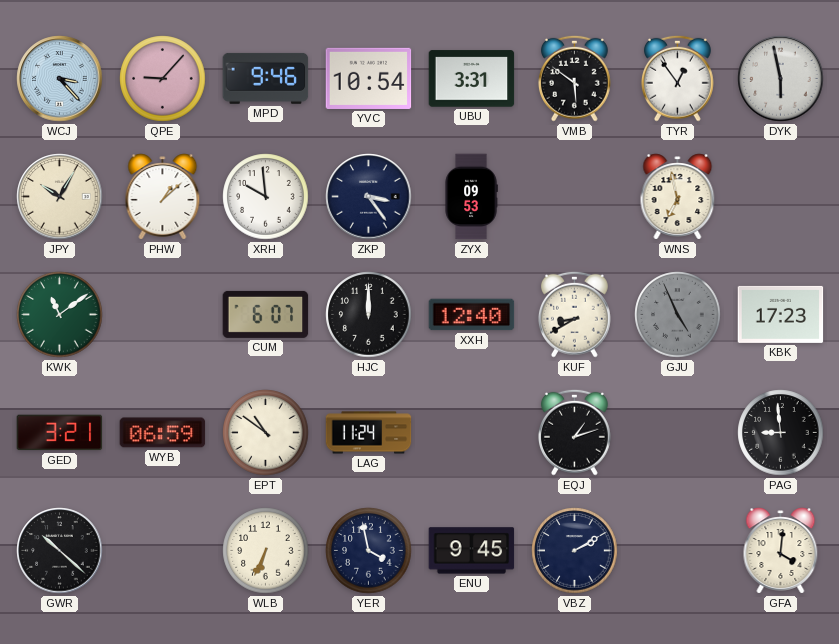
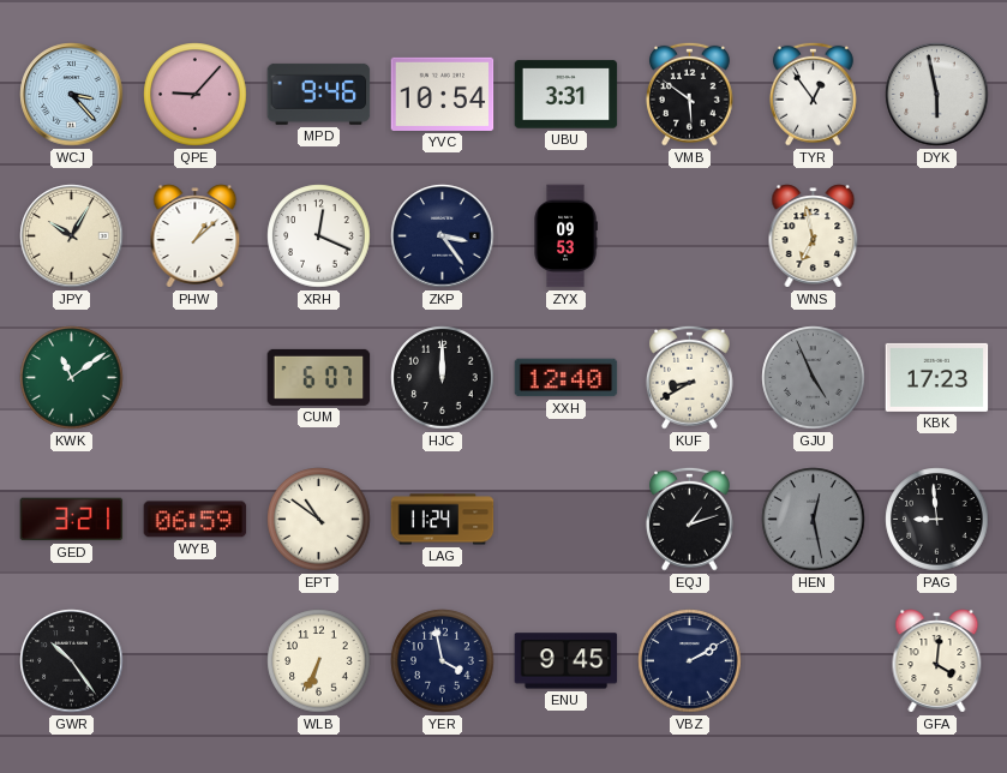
XRH: 9:59 -> 12:19 (319, 236)
HEN: none -> 12:28 (814, 520)
GWR: 10:22 -> 10:24 (72, 661)
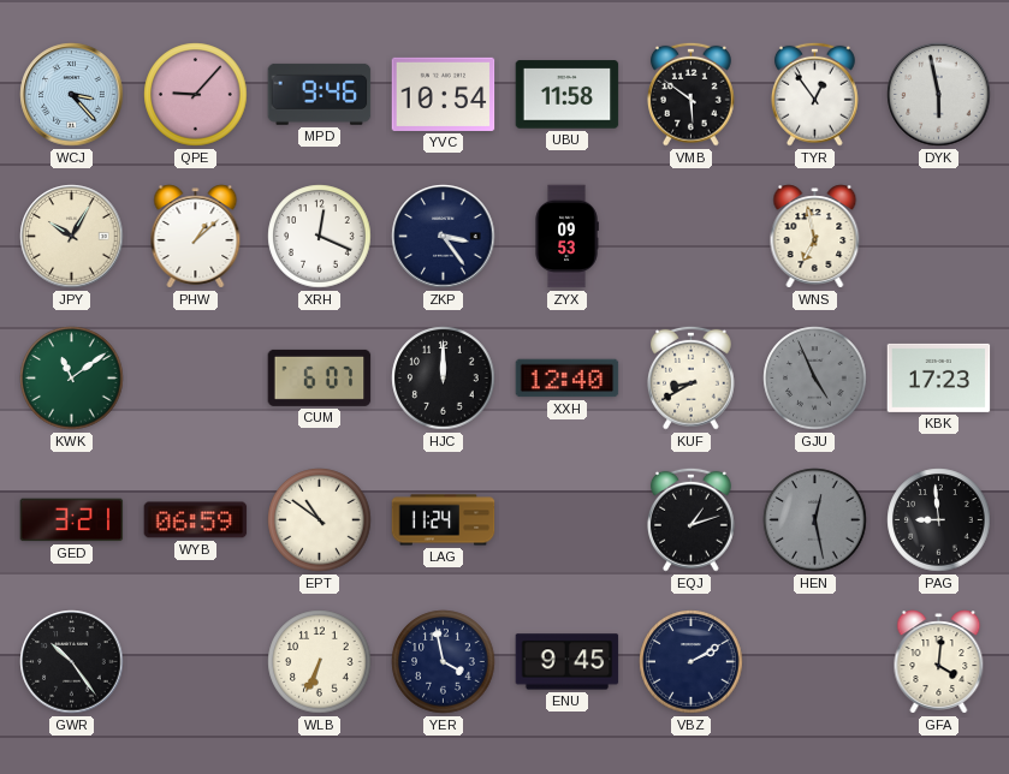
UBU: 3:31 -> 11:58 (568, 95)
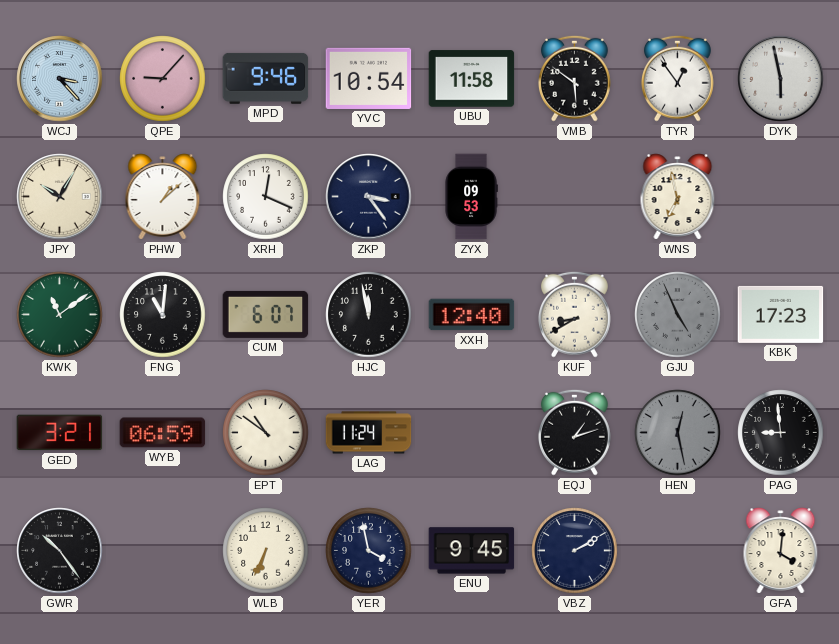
FNG: none -> 11:01 (163, 315)
HJC: 12:00 -> 11:58 (369, 315)
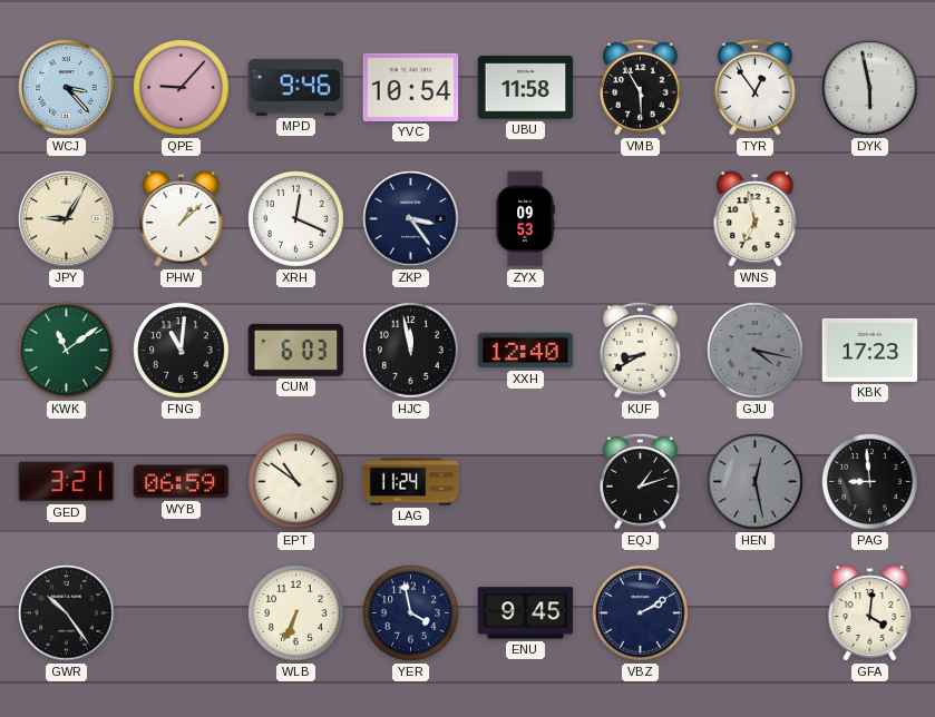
VMB: 5:51 -> 5:55 (641, 87)
JPY: 10:05 -> 9:05 (67, 219)
CUM: 6:07 -> 6:03 (296, 350)
GJU: 4:56 -> 4:17 (756, 351)
